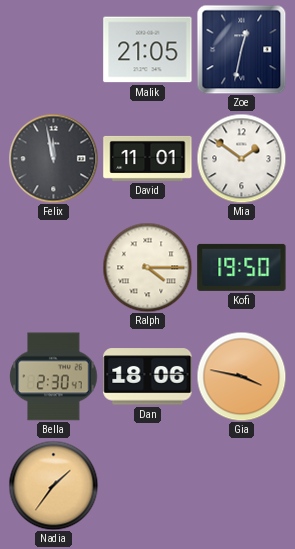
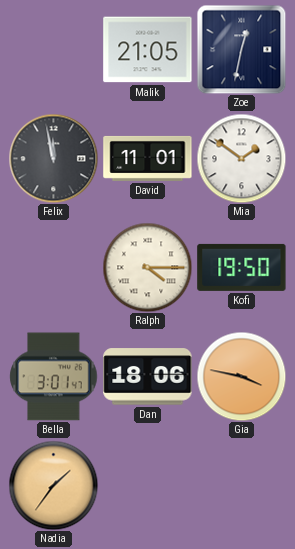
Bella: 2:30 -> 3:01 (54, 377)
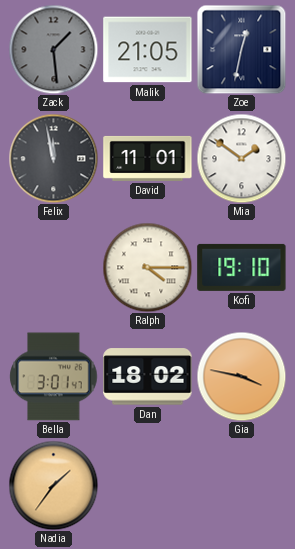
Zack: none -> 1:29 (53, 49)
Kofi: 19:50 -> 19:10 (242, 267)
Dan: 18:06 -> 18:02 (148, 377)
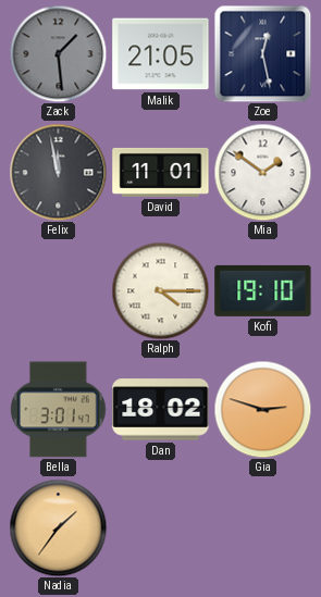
Zoe: 12:32 -> 12:28 (262, 53)
Gia: 3:47 -> 2:48 (262, 409)
